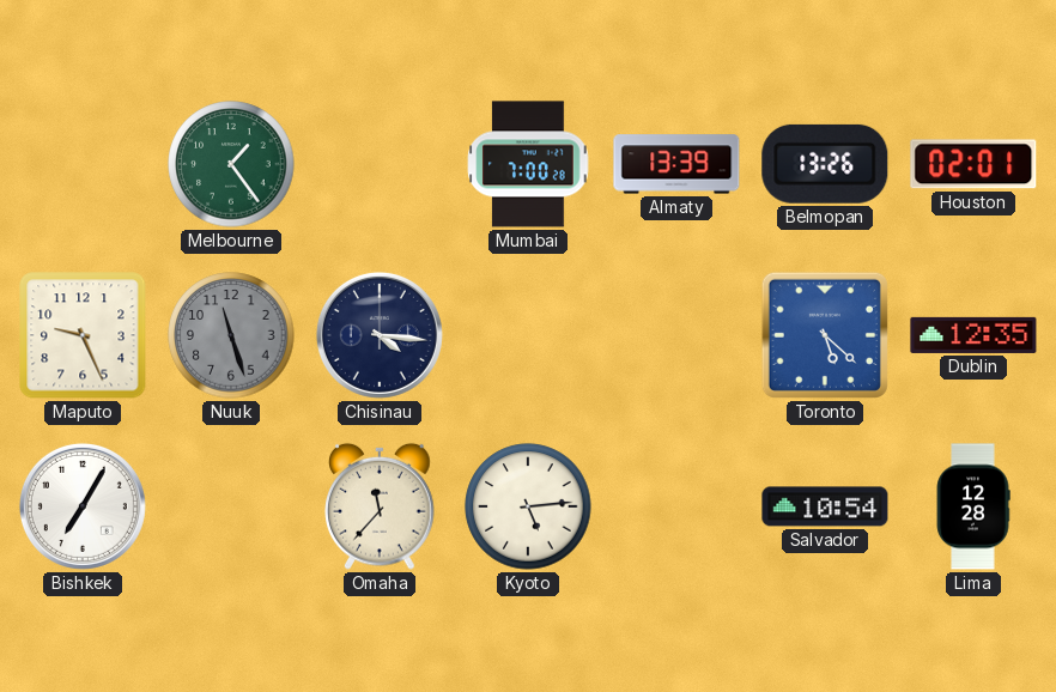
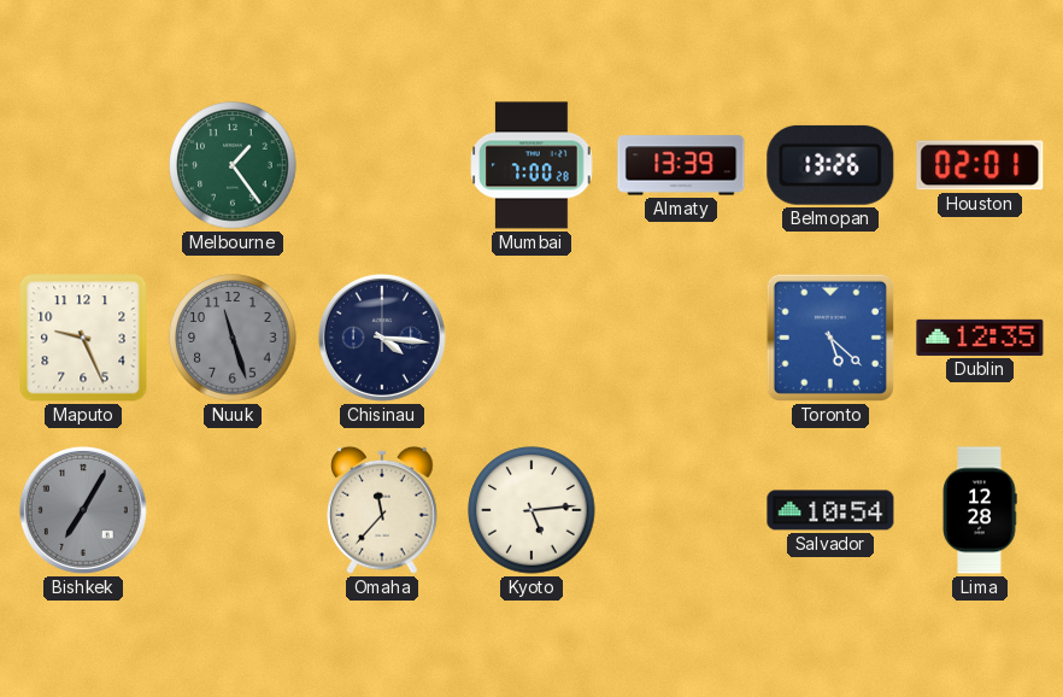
Bishkek dial: white -> grey (83, 510)
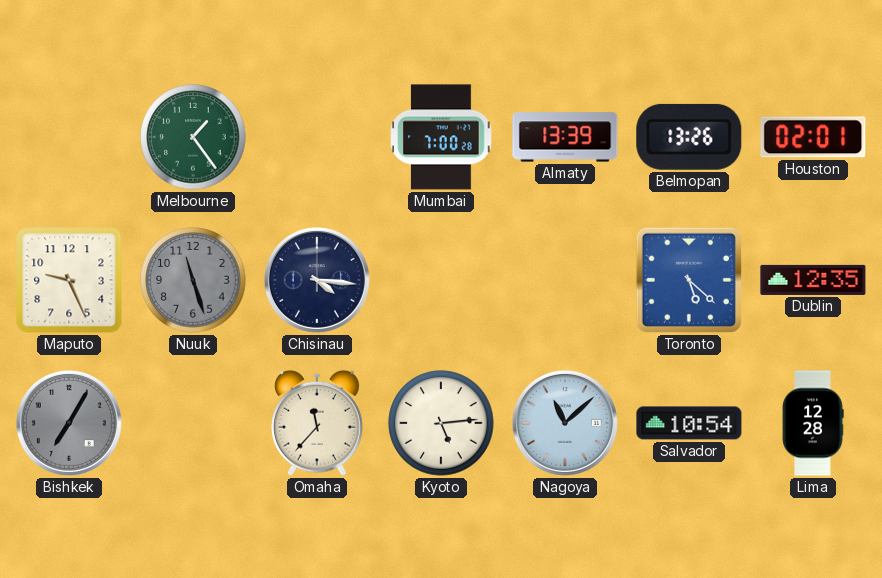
Nagoya: none -> 11:08 (565, 423)
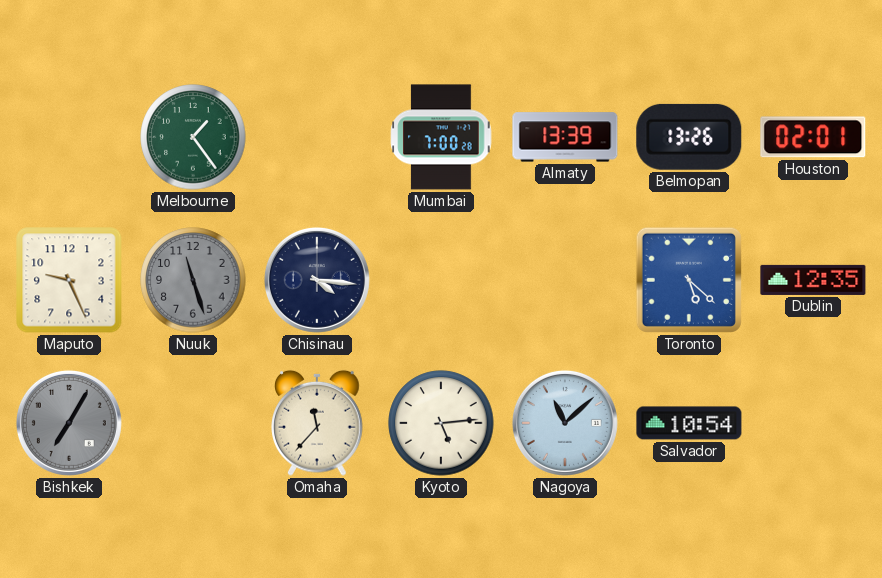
Lima: 12:28 -> none (813, 423)
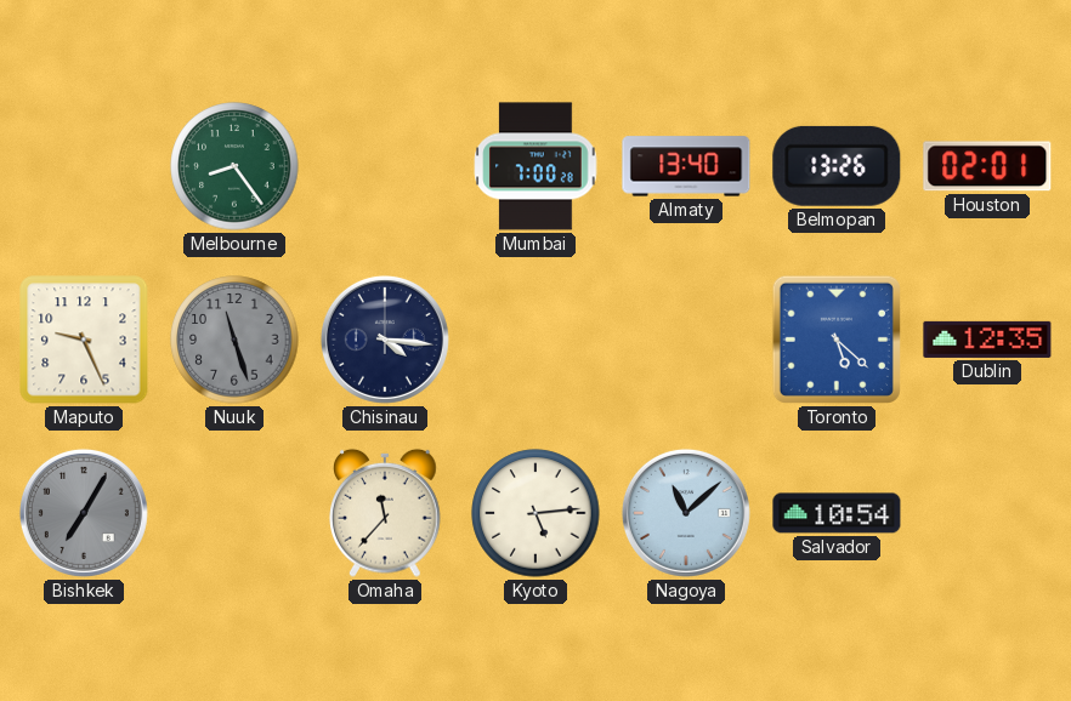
Melbourne: 1:24 -> 8:24 (234, 166)
Almaty: 13:39 -> 13:40 (686, 166)
